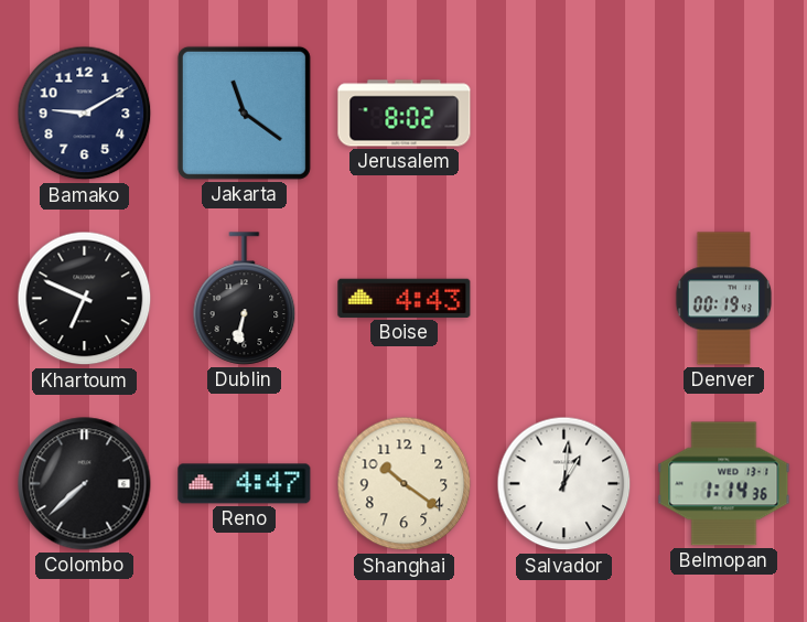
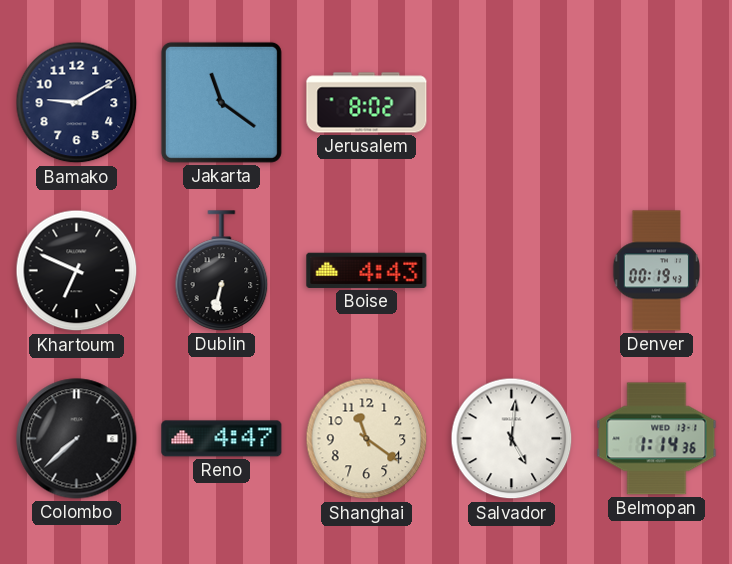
Shanghai: 10:21 -> 11:21 (367, 439)
Salvador: 1:01 -> 5:01 (512, 439)
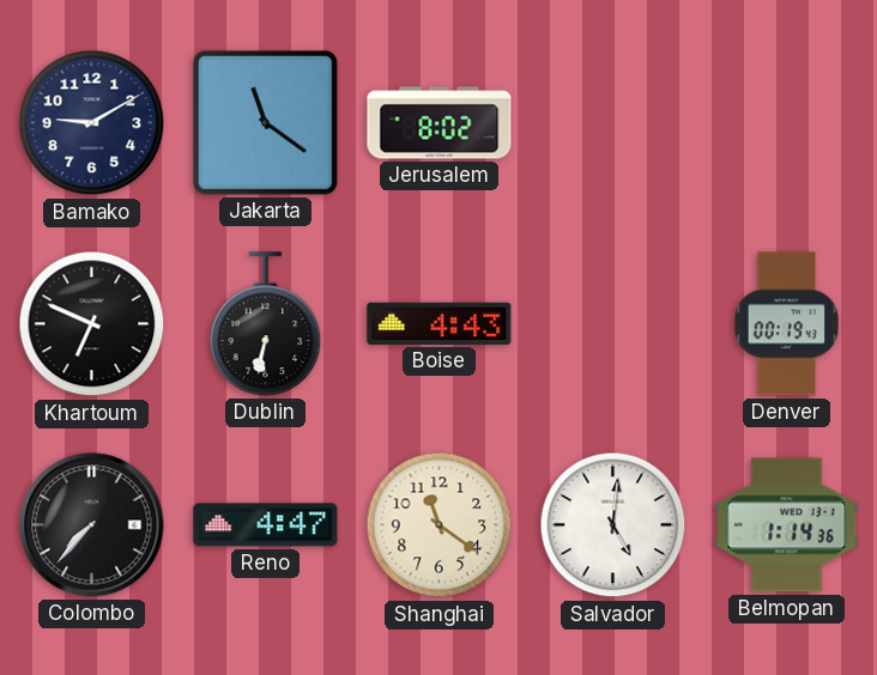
Colombo: 7:38 -> 7:37 (92, 525)
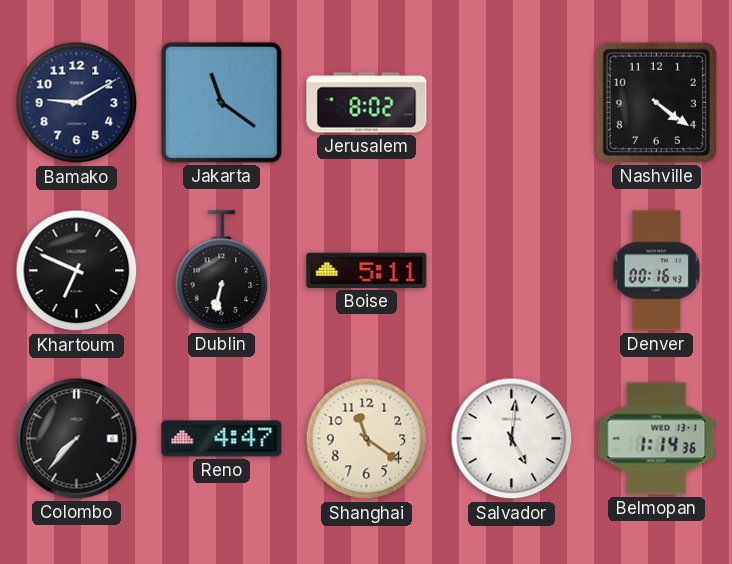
Nashville: none -> 4:21 (656, 102)
Boise: 4:43 -> 5:11 (367, 270)
Denver: 00:19 -> 00:16 (657, 271)
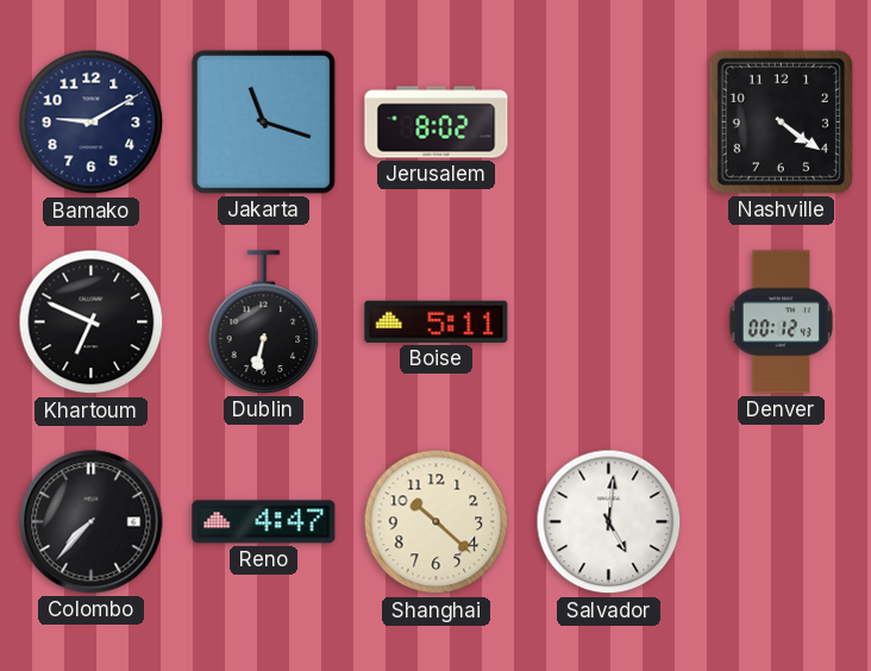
Jakarta: 11:21 -> 11:18 (263, 121)
Denver: 00:16 -> 00:12 (782, 322)
Shanghai: 11:21 -> 10:22 (437, 522)
Belmopan: 1:14 -> none (657, 439)
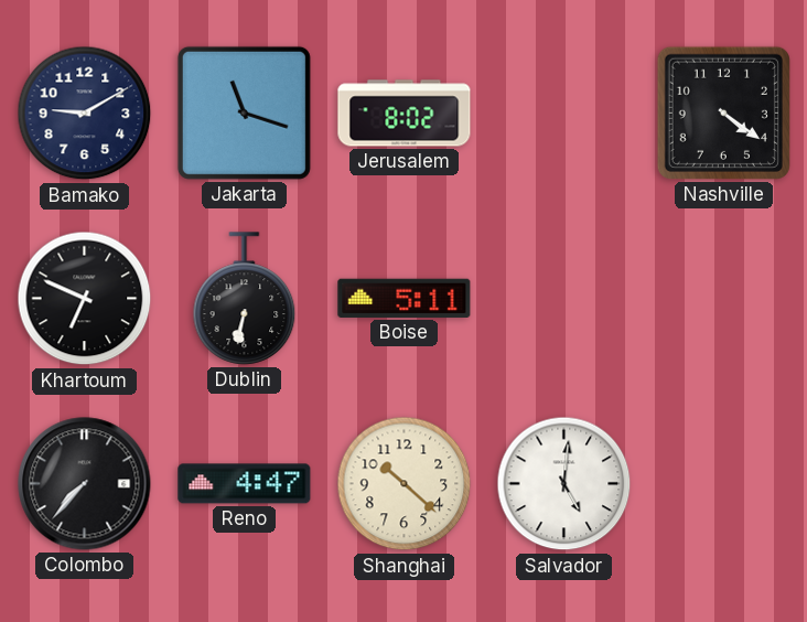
Denver: 00:12 -> none (782, 322)
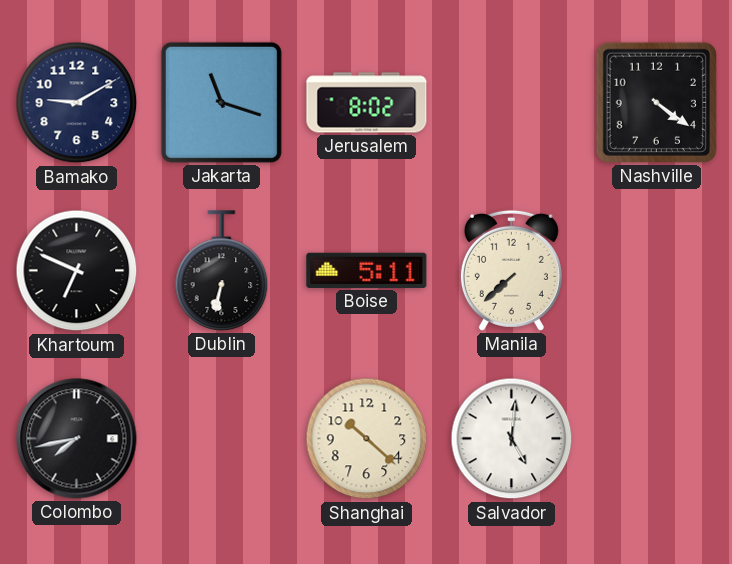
Manila: none -> 7:38 (511, 270)
Colombo: 7:37 -> 7:43 (77, 439)
Reno: 4:47 -> none (245, 484)
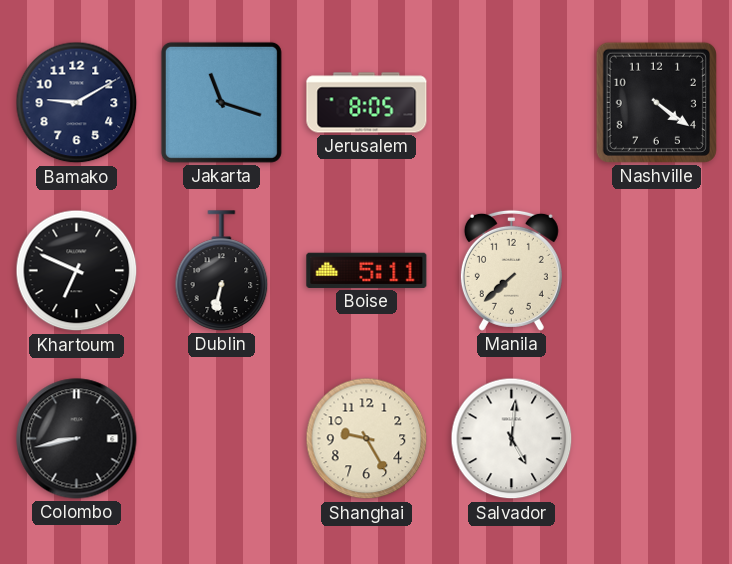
Jerusalem: 8:02 -> 8:05 (367, 103)
Colombo: 7:43 -> 8:43 (77, 439)
Shanghai: 10:22 -> 9:25 (367, 439)
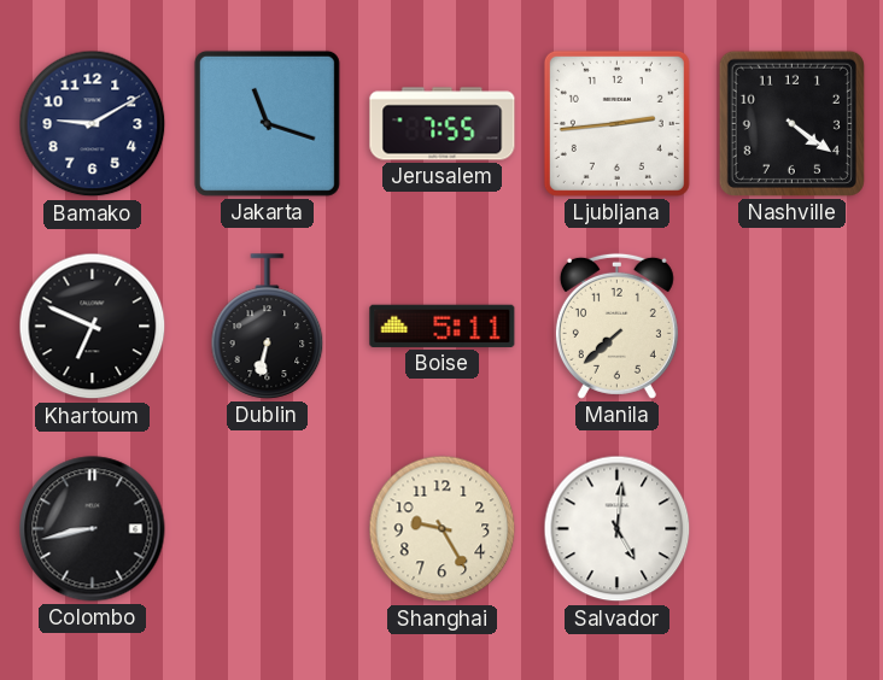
Jerusalem: 8:05 -> 7:55 (443, 124)
Ljubljana: none -> 2:44 (616, 123)
